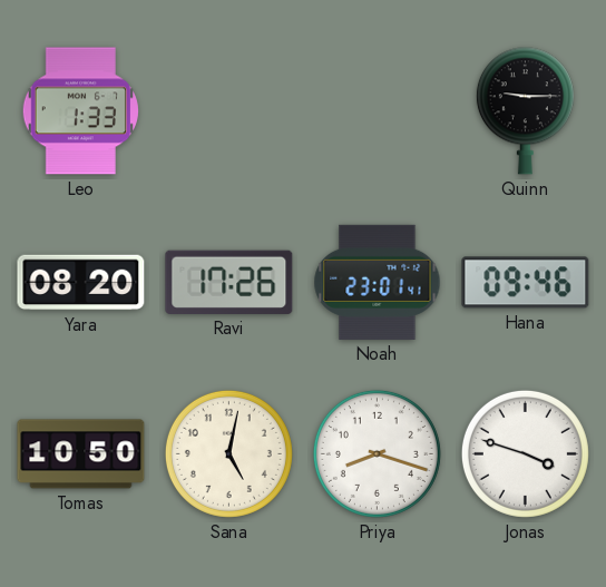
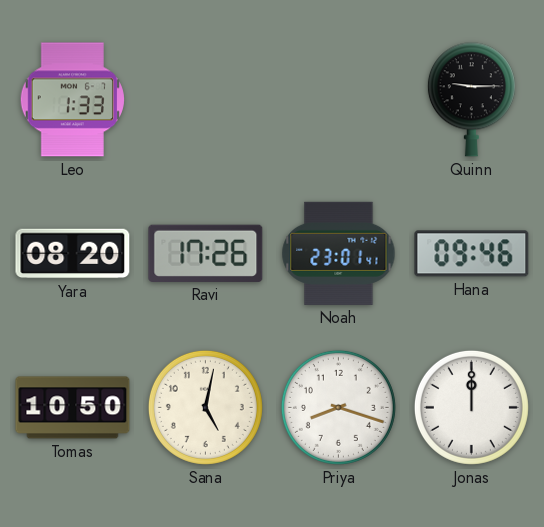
Jonas: 3:48 -> 12:00 (471, 407)
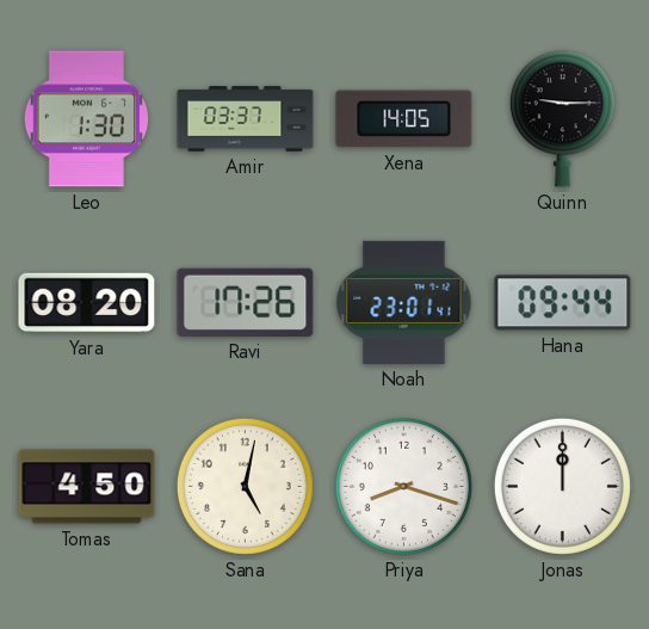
Leo: 1:33 -> 1:30 (86, 119)
Amir: none -> 03:37 (246, 119)
Xena: none -> 14:05 (404, 119)
Hana: 09:46 -> 09:44 (563, 303)
Tomas: 10:50 -> 4:50 (87, 487)
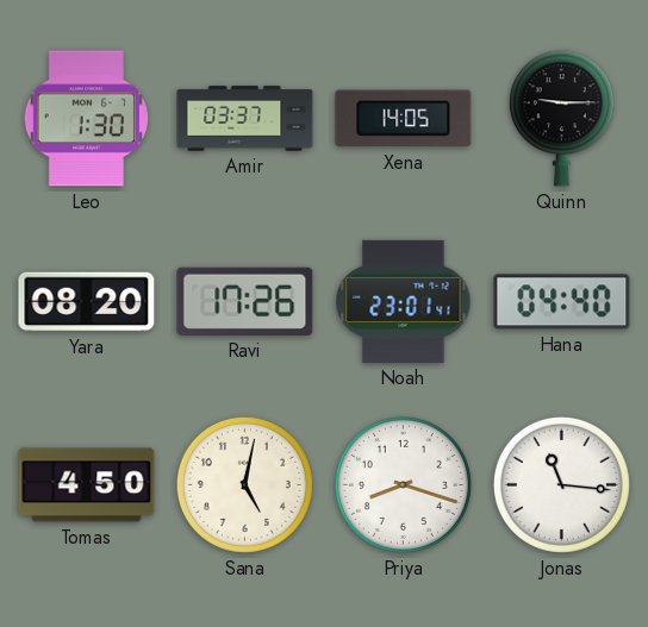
Hana: 09:44 -> 04:40 (562, 302)
Jonas: 12:00 -> 11:16 (561, 484)
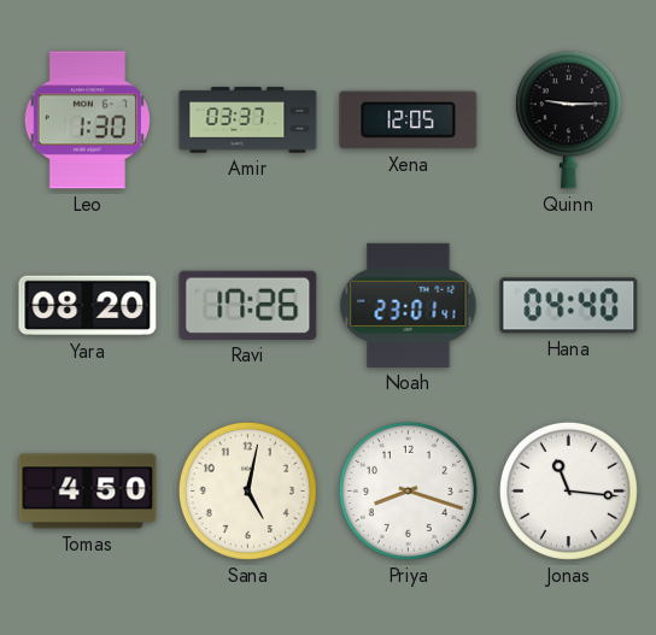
Xena: 14:05 -> 12:05 (409, 120)
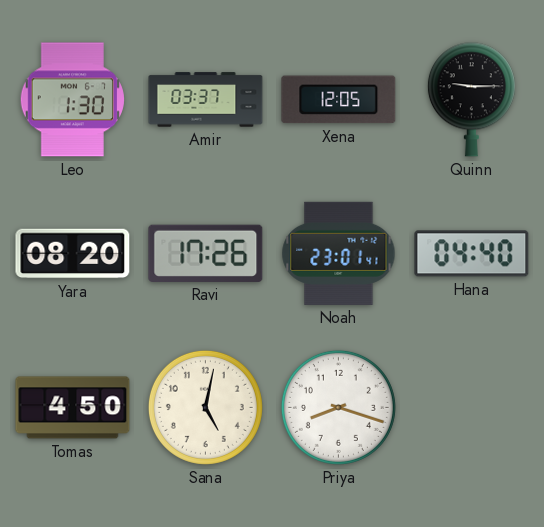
Jonas: 11:16 -> none (568, 490)
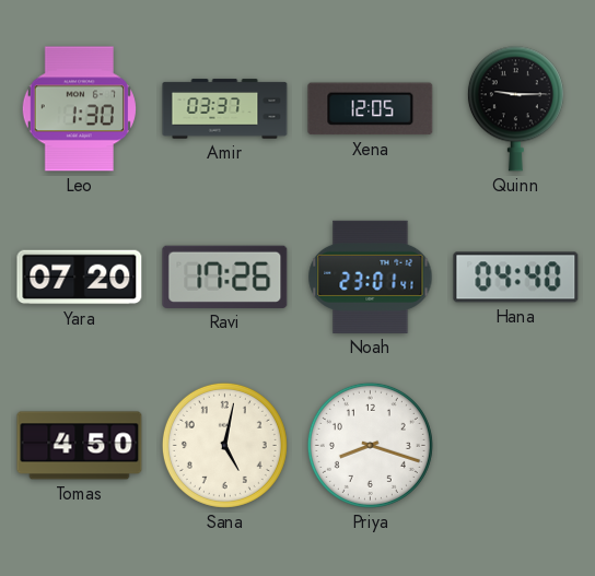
Yara: 08:20 -> 07:20 (80, 278)
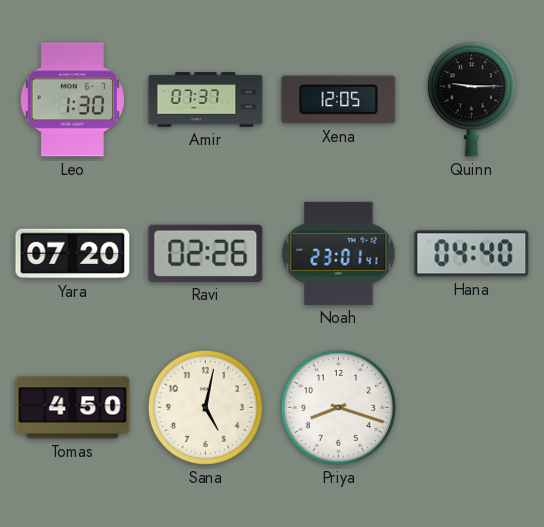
Amir: 03:37 -> 07:37 (206, 100)
Ravi: 17:26 -> 02:26 (206, 253)
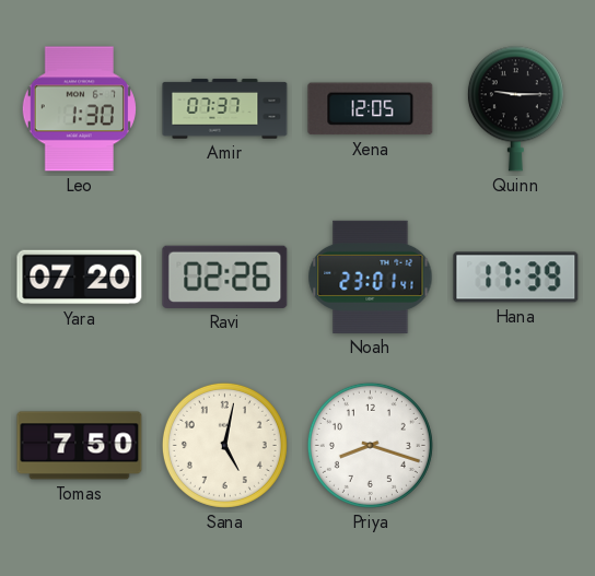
Hana: 04:40 -> 17:39 (516, 278)
Tomas: 4:50 -> 7:50 (80, 446)
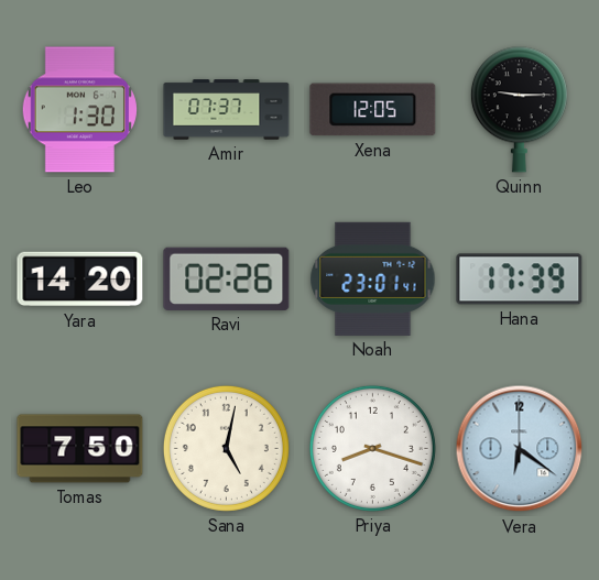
Yara: 07:20 -> 14:20 (80, 280)
Vera: none -> 6:21 (520, 449)
